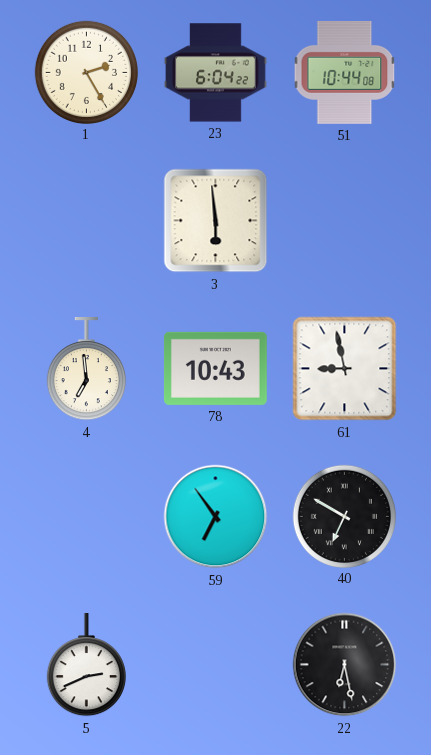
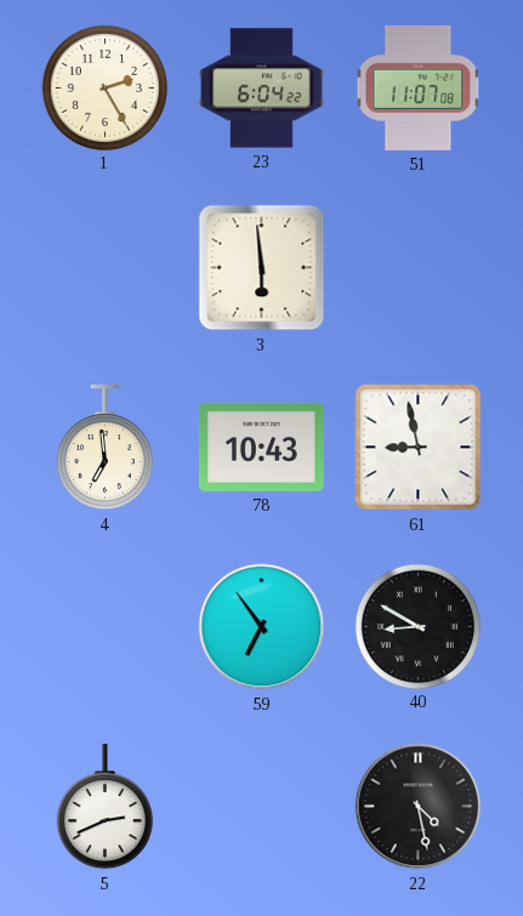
51: 10:44 -> 11:07 (419, 87)
40: 6:50 -> 8:50 (417, 626)
22: 6:28 -> 4:28 (419, 807)
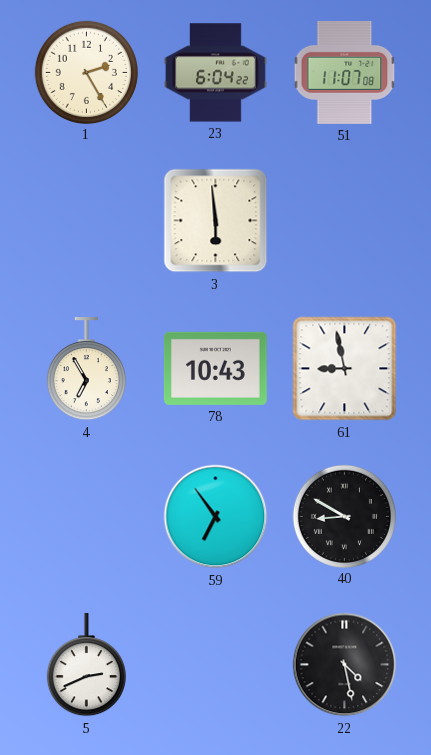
4: 6:59 -> 6:55 (86, 370)
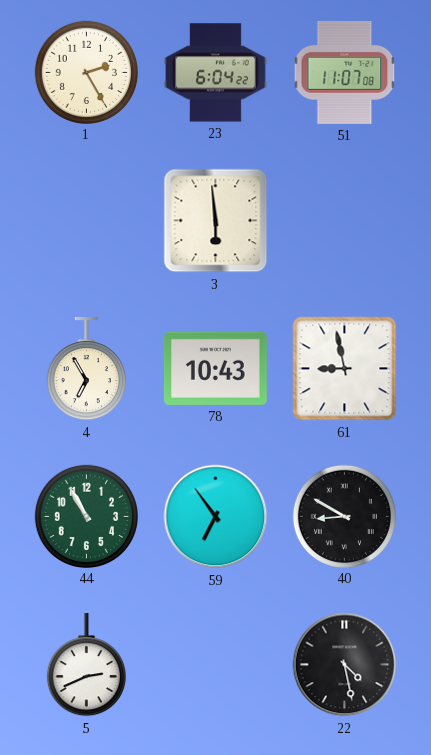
44: none -> 10:55 (86, 516)
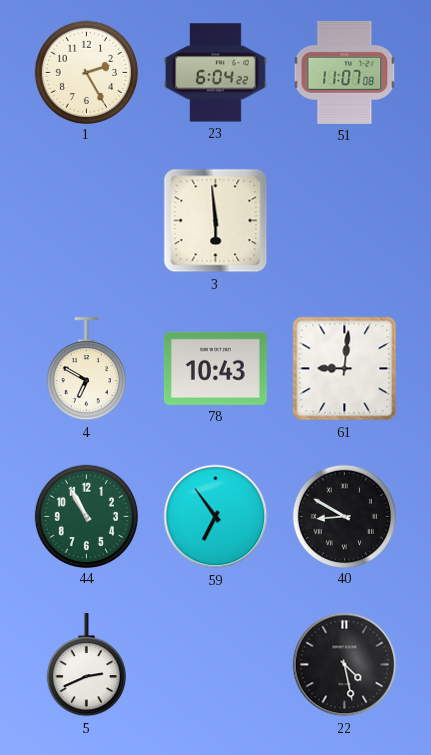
4: 6:55 -> 6:50 (86, 370)
61: 8:58 -> 9:01 (345, 369)
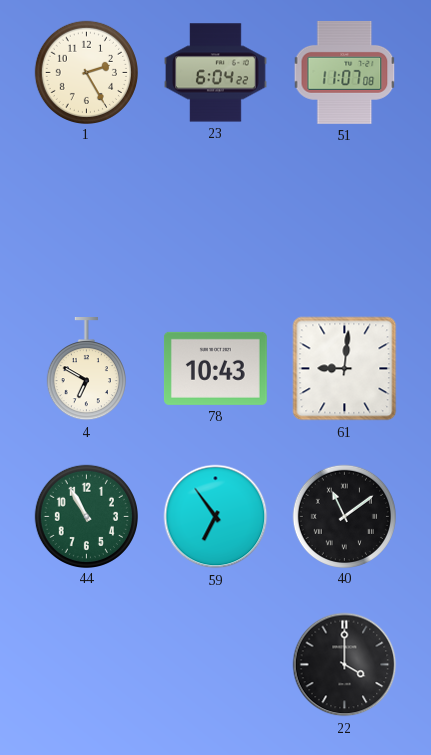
3: 5:59 -> none (216, 221)
40: 8:50 -> 11:09 (344, 516)
5: 2:41 -> none (86, 666)
22: 4:28 -> 4:00 (345, 665)
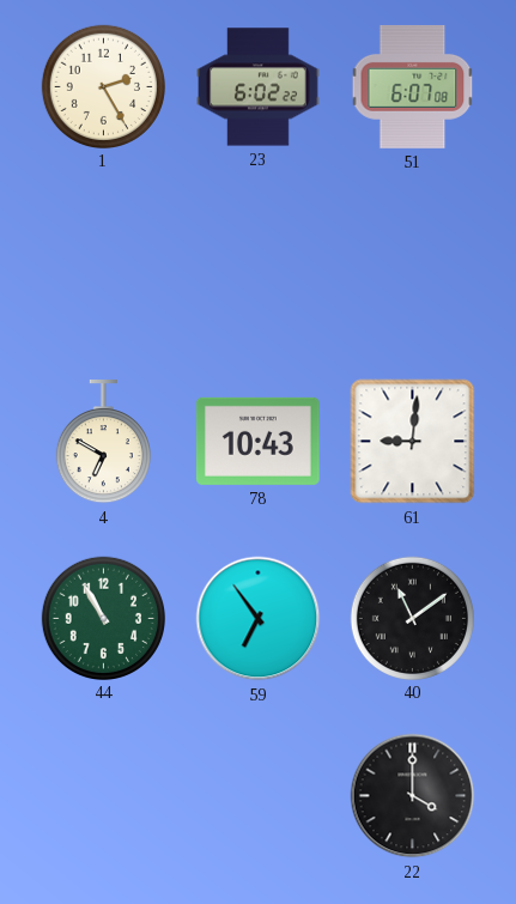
23: 6:04 -> 6:02 (259, 87)
51: 11:07 -> 6:07 (413, 86)
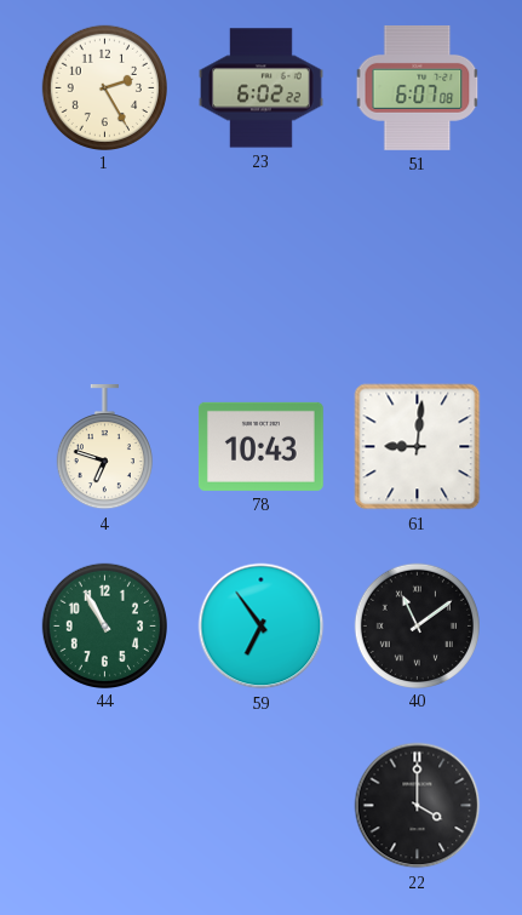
4: 6:50 -> 6:48 (104, 448)
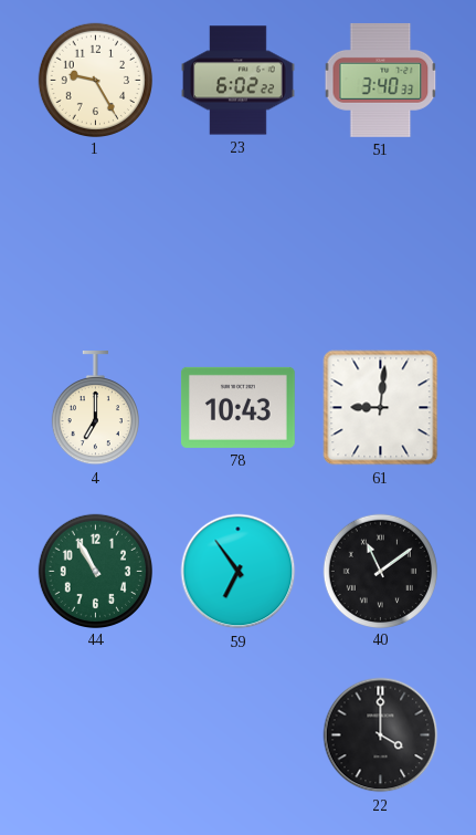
1: 2:25 -> 9:25 (95, 80)
51: 6:07 -> 3:40 (381, 80)
4: 6:48 -> 7:00 (95, 409)
